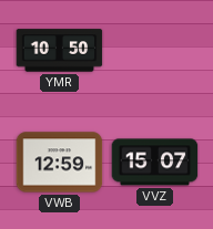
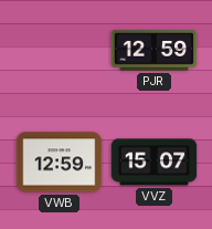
YMR: 10:50 -> none (60, 51)
PJR: none -> 12:59 (155, 51)
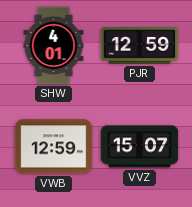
SHW: none -> 4:01 (54, 46)
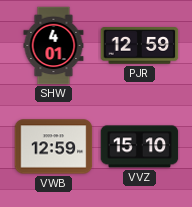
VVZ: 15:07 -> 15:10 (140, 147)
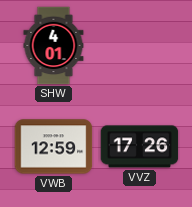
PJR: 12:59 -> none (140, 46)
VVZ: 15:10 -> 17:26 (140, 147)
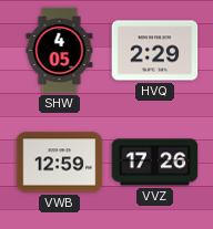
SHW: 4:01 -> 4:05 (60, 51)
HVQ: none -> 2:29 (155, 51)
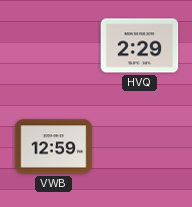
SHW: 4:05 -> none (60, 51)
VVZ: 17:26 -> none (155, 163)
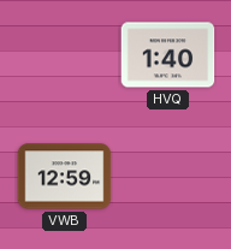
HVQ: 2:29 -> 1:40 (168, 55)
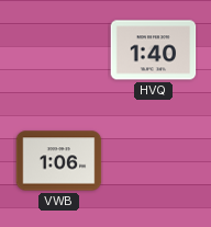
VWB: 12:59 -> 1:06 (59, 161)
